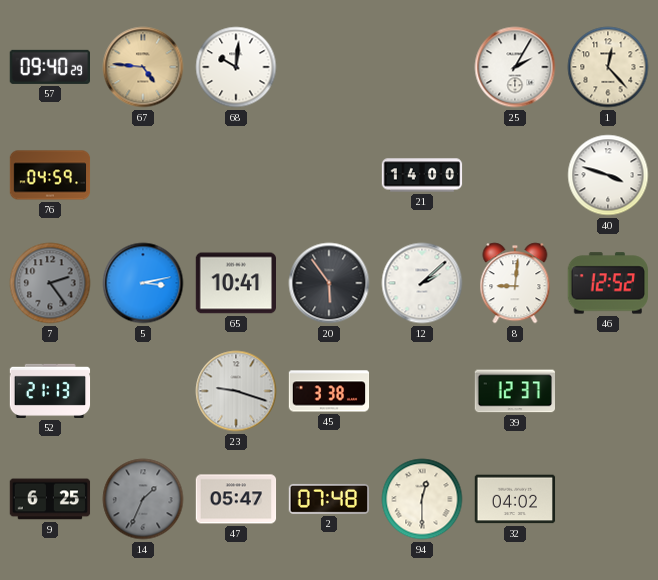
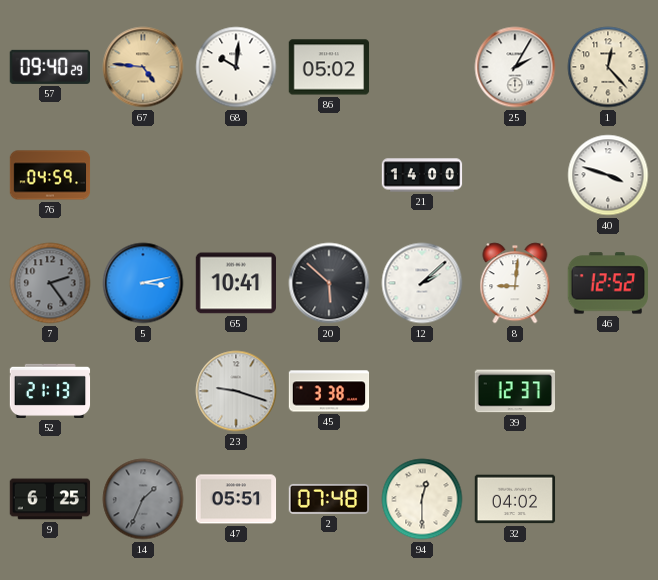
86: none -> 05:02 (329, 67)
20: 5:54 -> 5:52 (329, 283)
47: 05:47 -> 05:51 (236, 499)
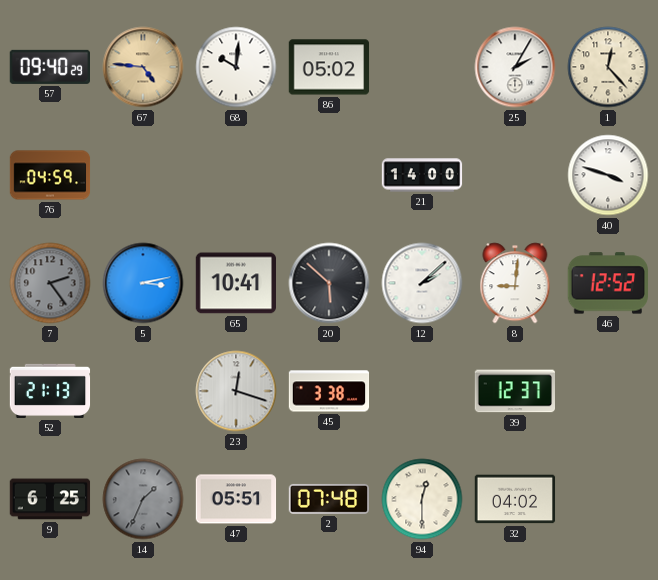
23: 9:18 -> 12:18 (236, 391)
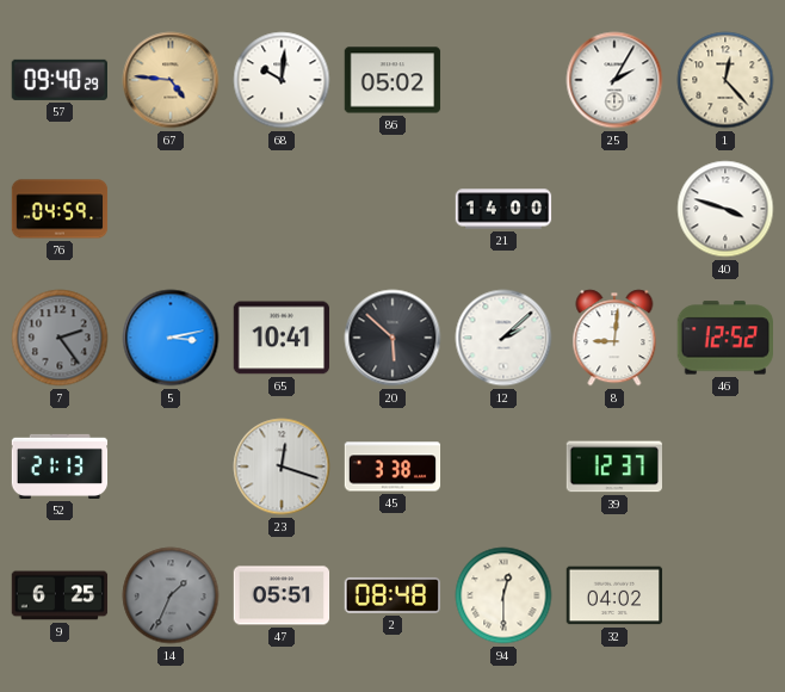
2: 07:48 -> 08:48 (392, 595)
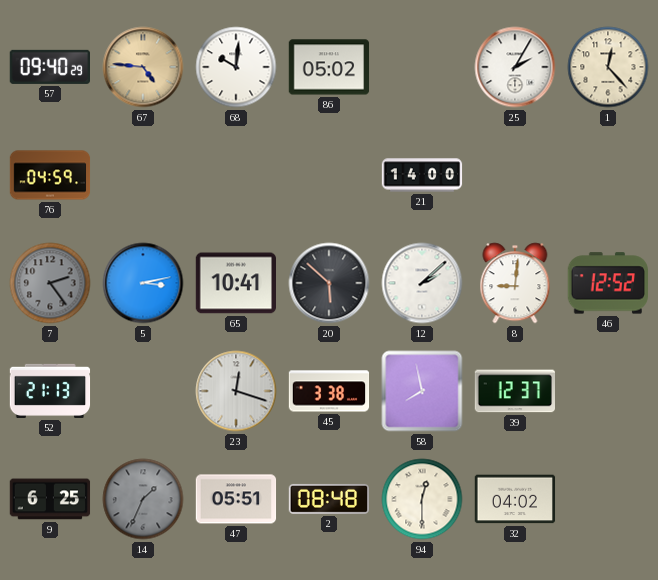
40: 3:48 -> none (725, 209)
58: none -> 7:58 (422, 391)
